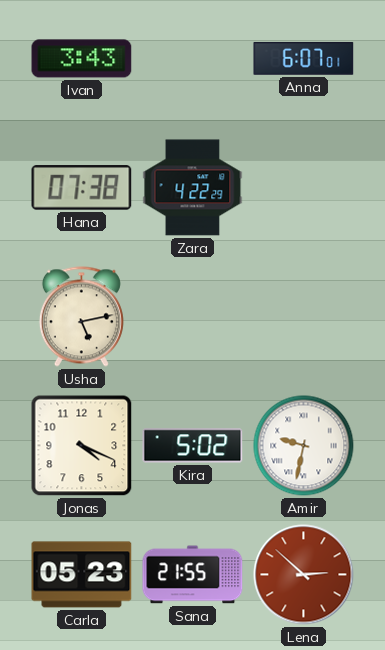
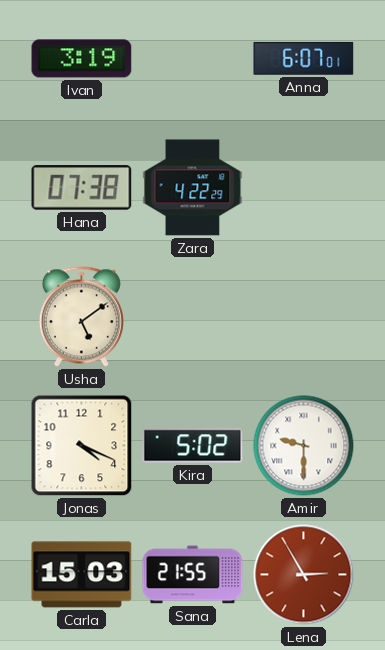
Ivan: 3:43 -> 3:19 (82, 59)
Usha: 5:13 -> 5:09 (81, 317)
Amir: 9:32 -> 9:30 (304, 446)
Carla: 05:23 -> 15:03 (82, 575)
Lena: 2:52 -> 2:55 (304, 575)
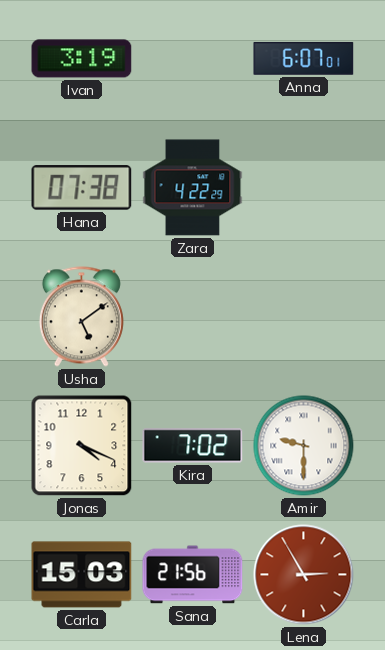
Kira: 5:02 -> 7:02 (193, 446)
Sana: 21:55 -> 21:56 (193, 575)
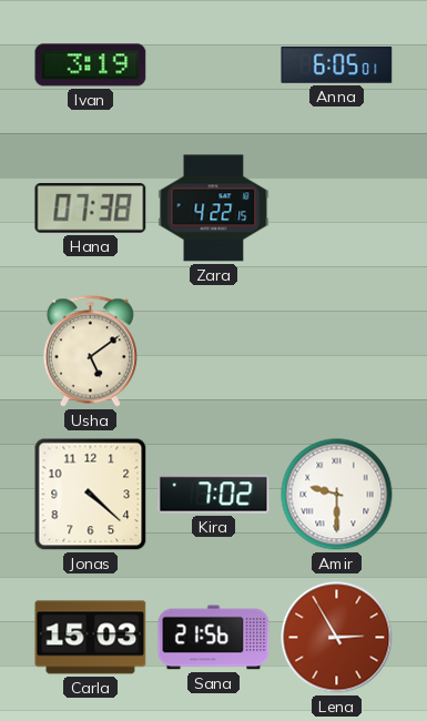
Anna: 6:07 -> 6:05 (337, 64)
Zara: 4:22:29 -> 4:22:15 (214, 209)
Jonas: 4:19 -> 4:22 (91, 495)
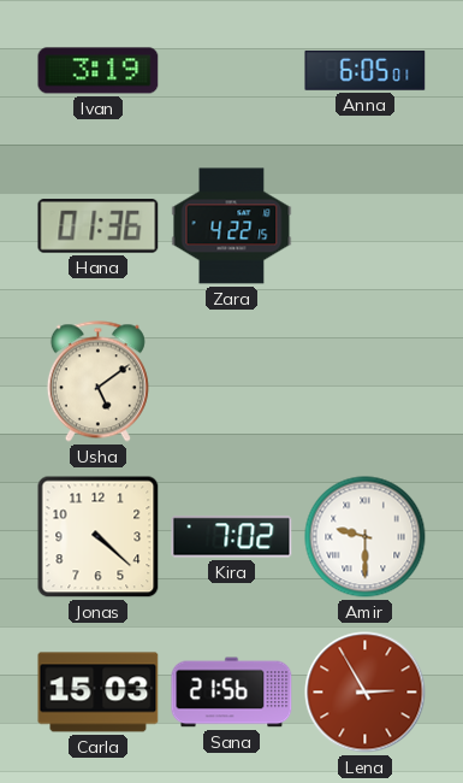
Hana: 07:38 -> 01:36 (99, 226)
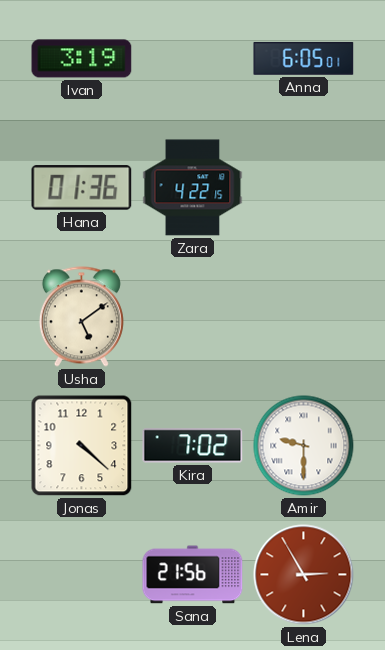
Carla: 15:03 -> none (99, 693)
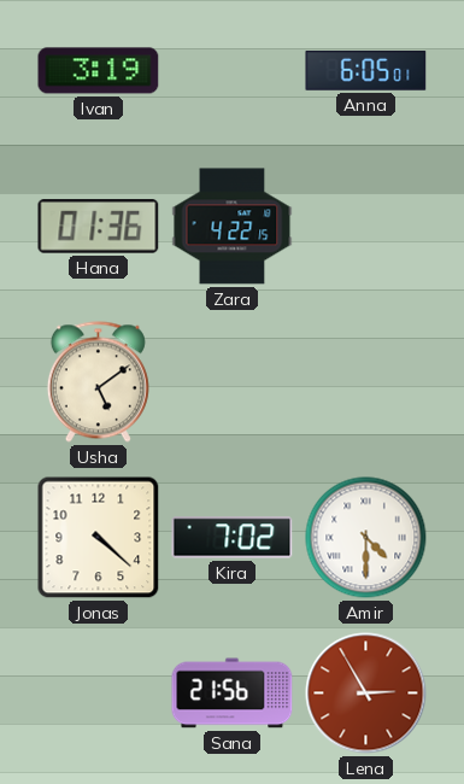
Amir: 9:30 -> 4:30 (366, 538)
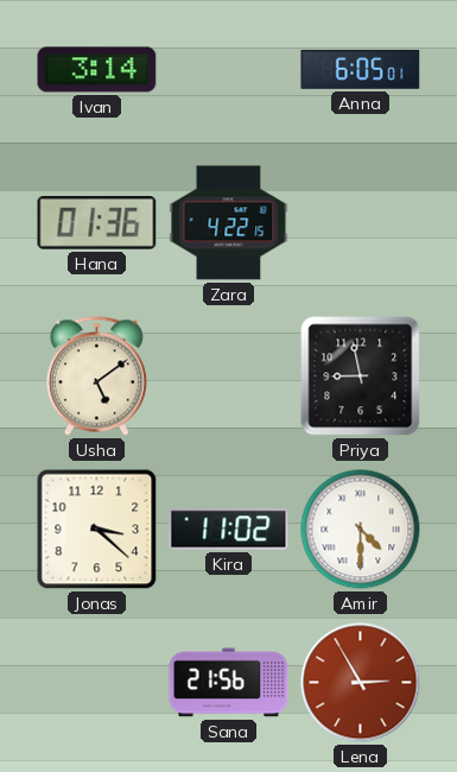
Ivan: 3:19 -> 3:14 (97, 70)
Priya: none -> 8:58 (361, 376)
Jonas: 4:22 -> 3:22 (97, 530)
Kira: 7:02 -> 11:02 (229, 530)
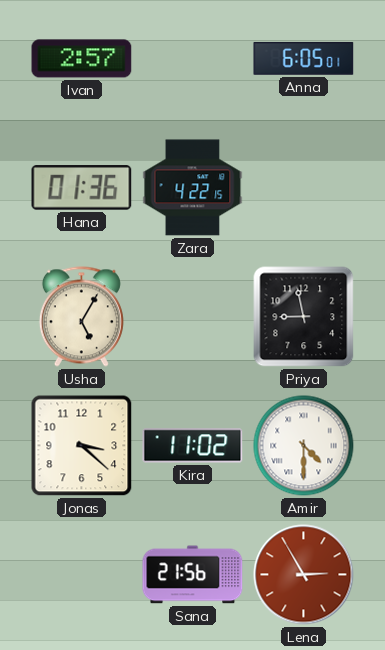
Ivan: 3:14 -> 2:57 (82, 59)
Usha: 5:09 -> 5:05 (81, 317)
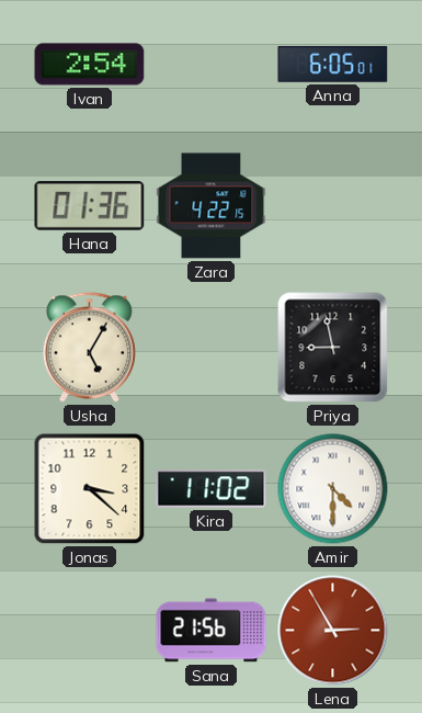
Ivan: 2:57 -> 2:54 (90, 65)
